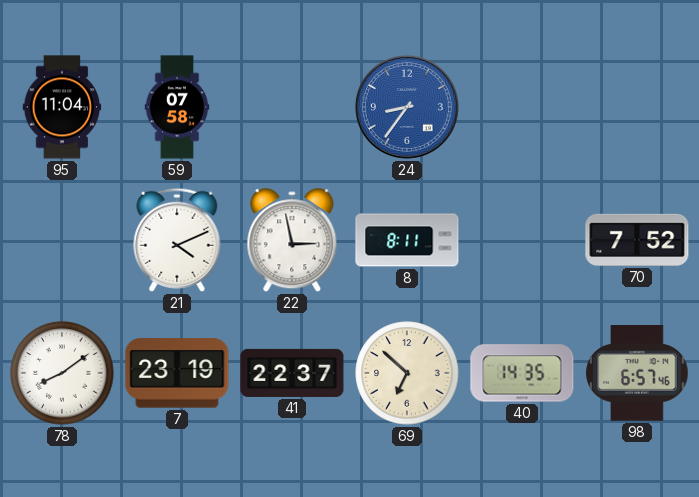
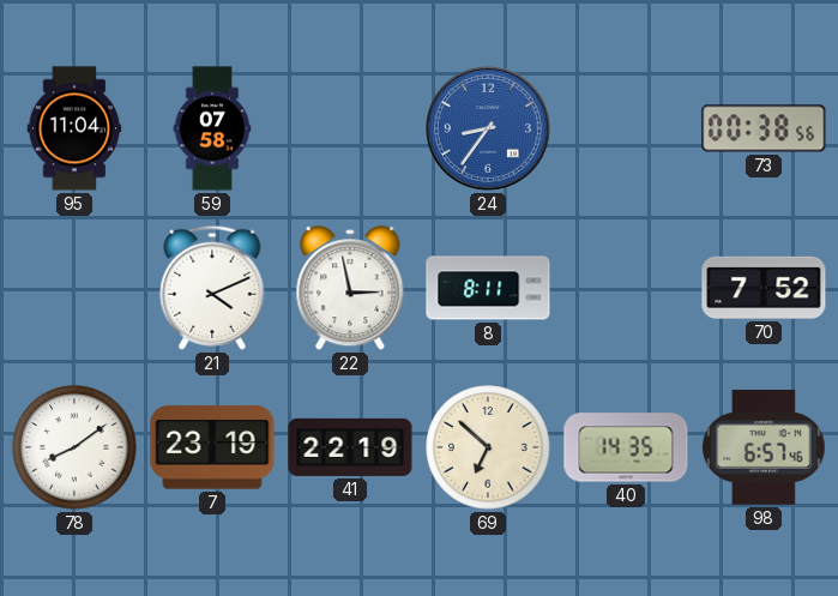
73: none -> 00:38 (764, 128)
41: 22:37 -> 22:19 (350, 447)
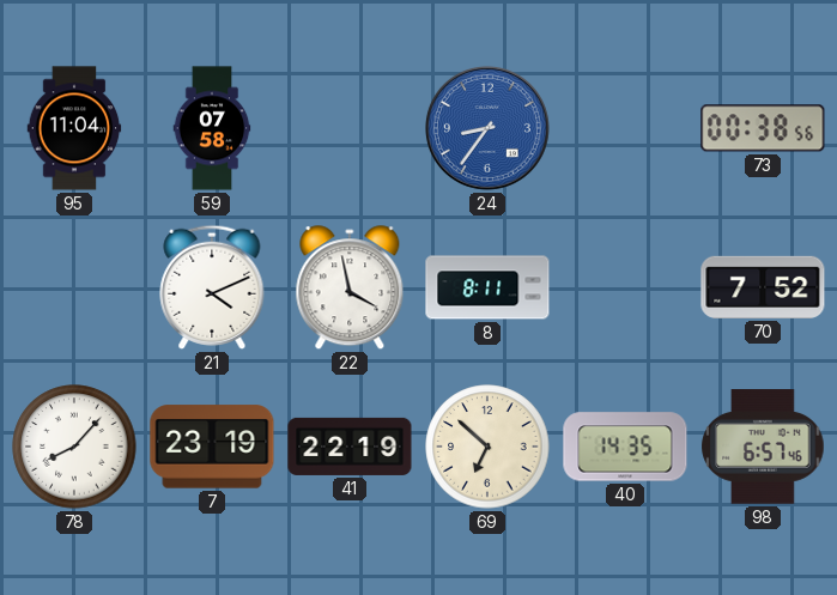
22: 2:58 -> 3:58 (350, 289)
78: 8:09 -> 8:07 (74, 447)
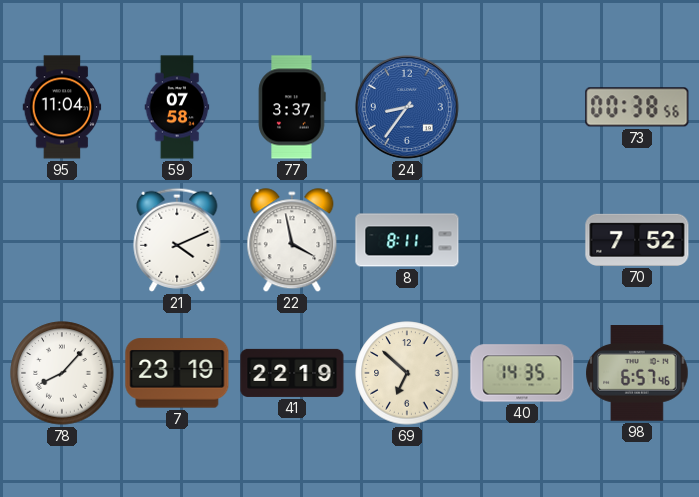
77: none -> 3:37 (292, 107)
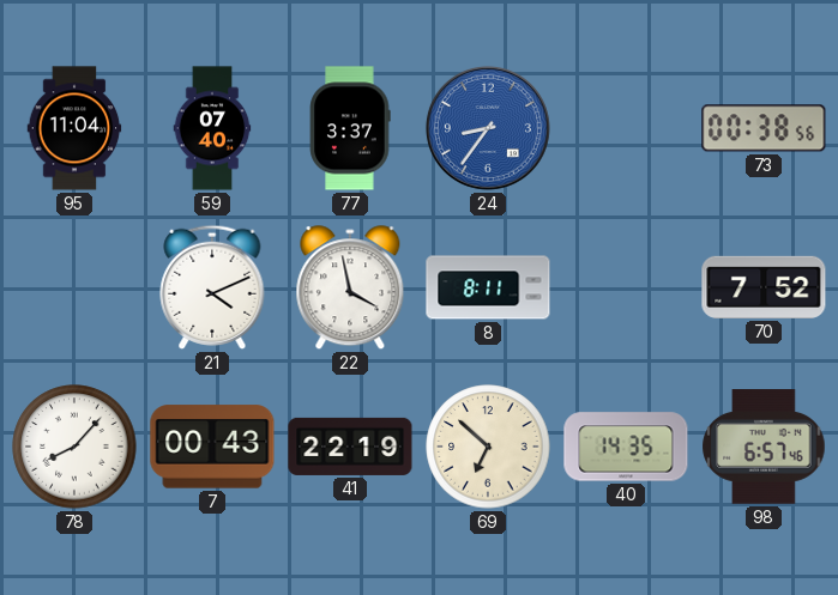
59: 07:58 -> 07:40 (212, 128)
7: 23:19 -> 00:43 (212, 447)
